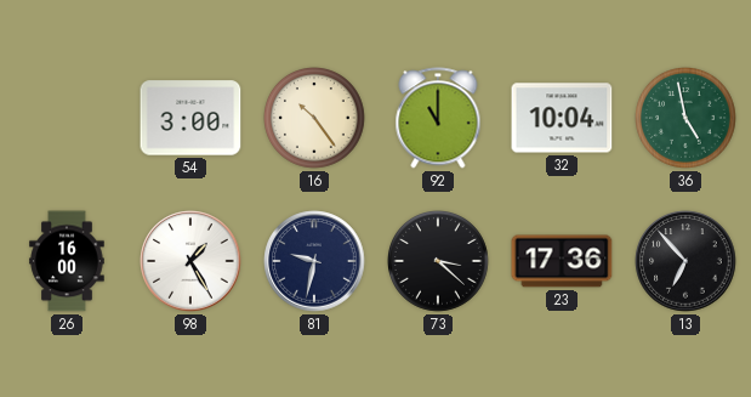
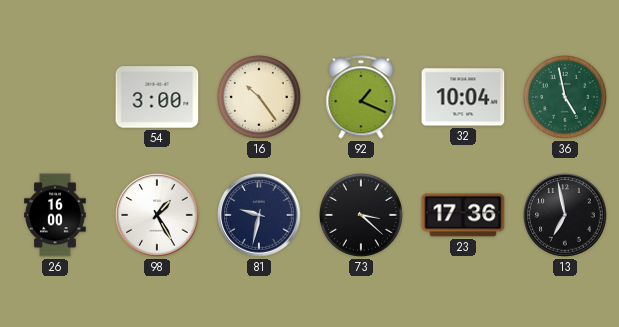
92: 11:00 -> 1:19 (361, 97)
13: 6:53 -> 6:58 (565, 215)
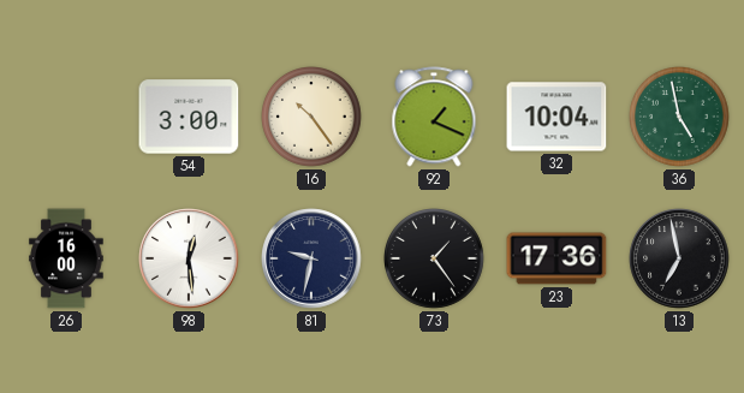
98: 1:25 -> 12:29 (189, 258)
73: 3:22 -> 1:24 (435, 260)
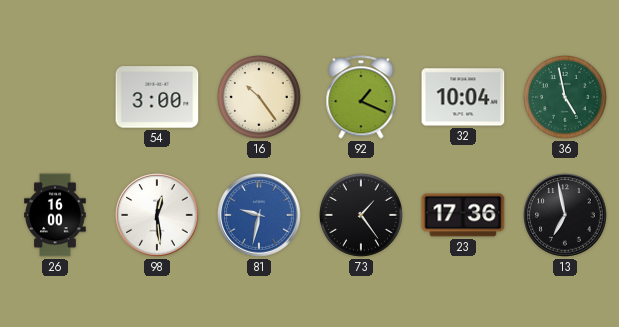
81 dial: navy -> blue (259, 215)
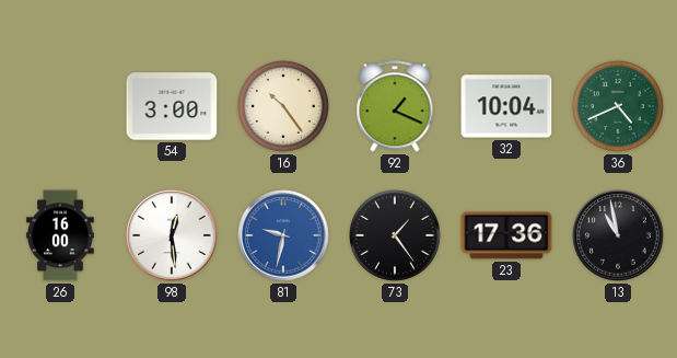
36: 4:58 -> 4:41 (619, 107)
13: 6:58 -> 10:58 (618, 235)
